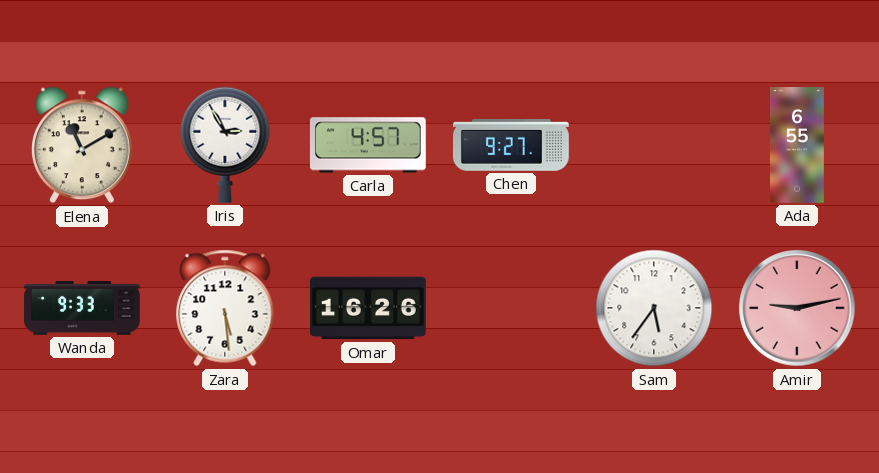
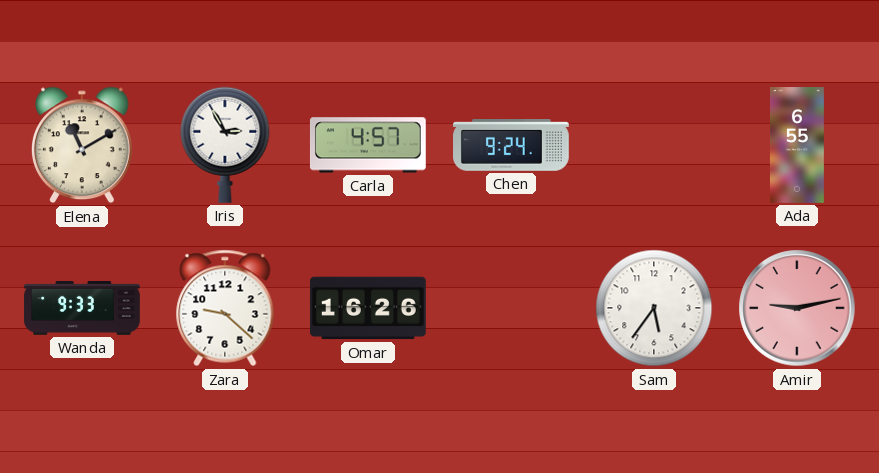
Chen: 9:27 -> 9:24 (512, 146)
Zara: 5:29 -> 9:22 (225, 308)
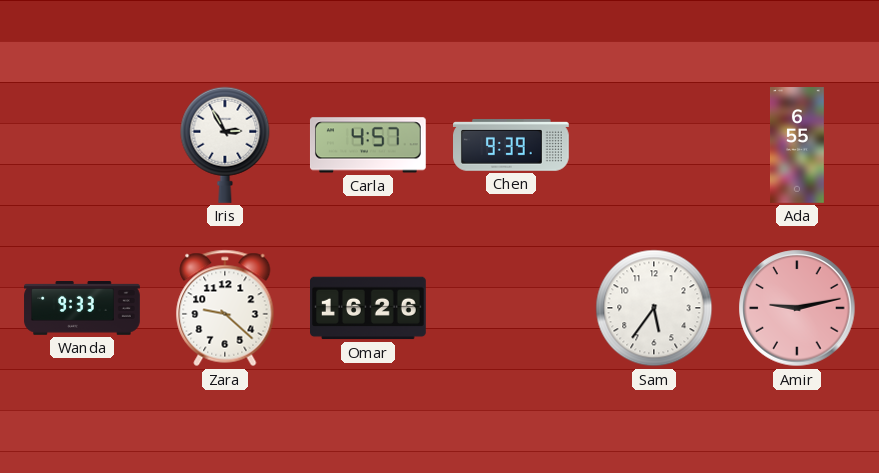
Elena: 11:10 -> none (83, 145)
Chen: 9:24 -> 9:39 (512, 146)
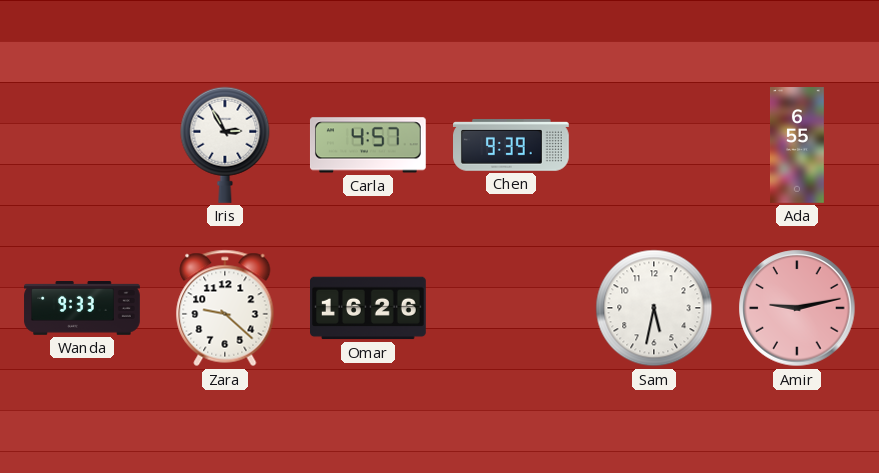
Sam: 5:36 -> 5:32 (654, 308)
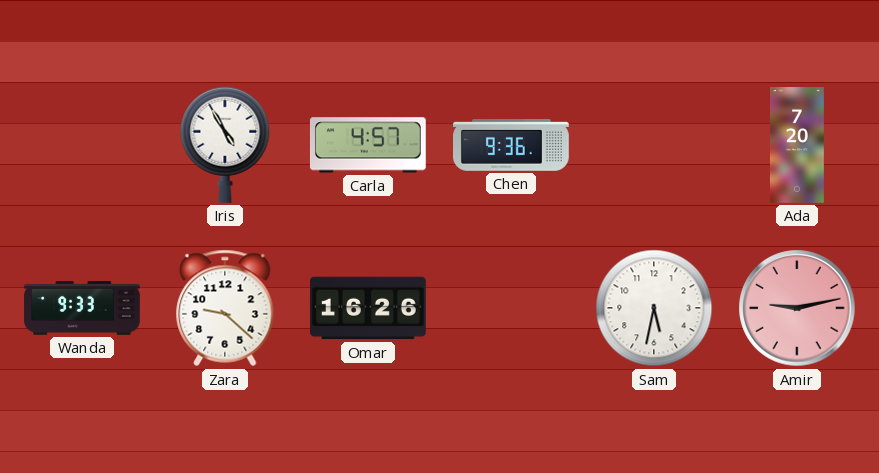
Iris: 2:55 -> 4:55 (225, 145)
Chen: 9:39 -> 9:36 (512, 146)
Ada: 6:55 -> 7:20 (798, 145)
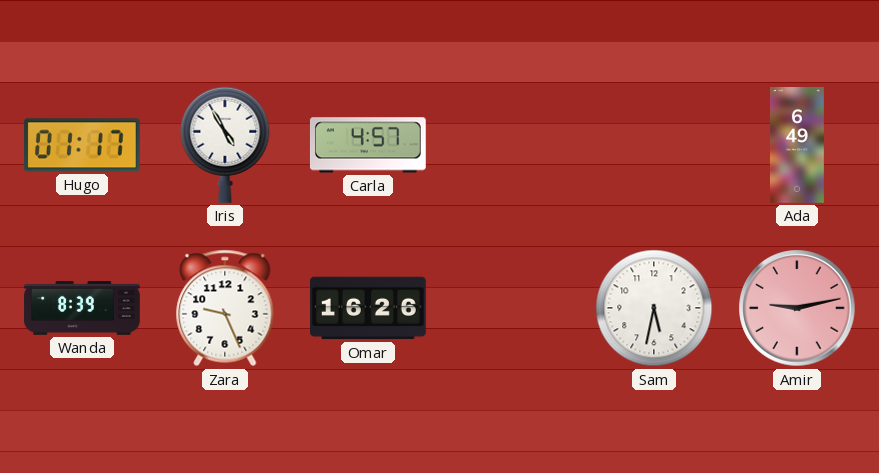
Hugo: none -> 01:17 (82, 145)
Chen: 9:36 -> none (512, 146)
Ada: 7:20 -> 6:49 (798, 145)
Wanda: 9:33 -> 8:39 (82, 308)
Zara: 9:22 -> 9:26 (225, 308)
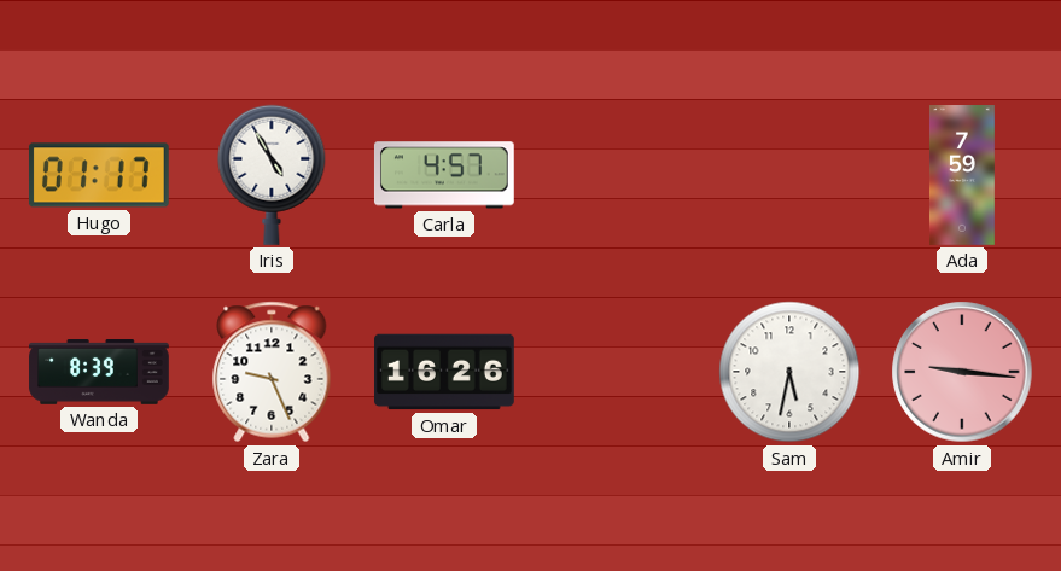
Ada: 6:49 -> 7:59 (963, 175)
Amir: 9:13 -> 9:16 (962, 372)
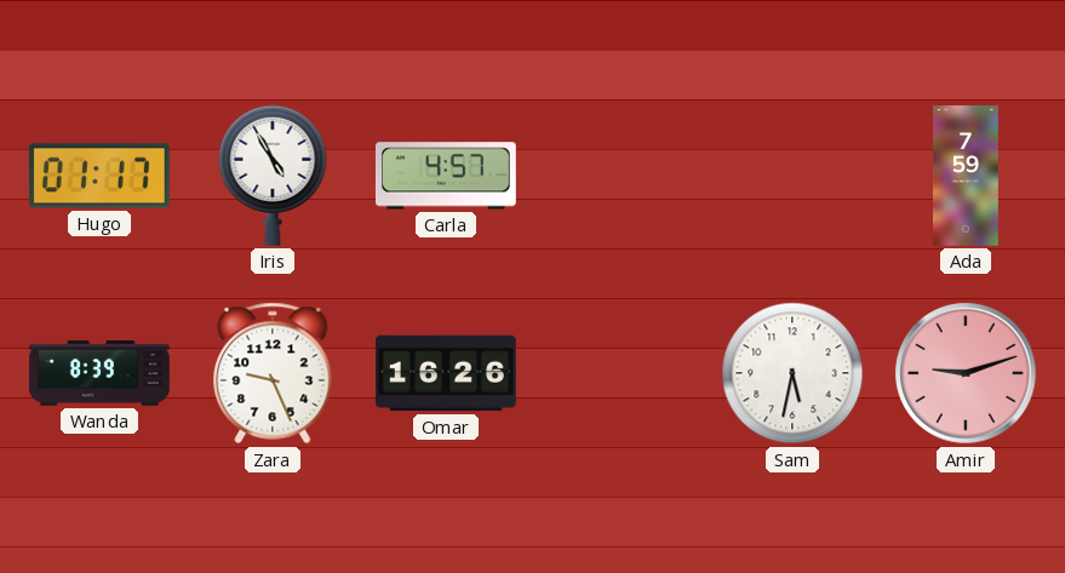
Amir: 9:16 -> 9:12 (966, 373)
